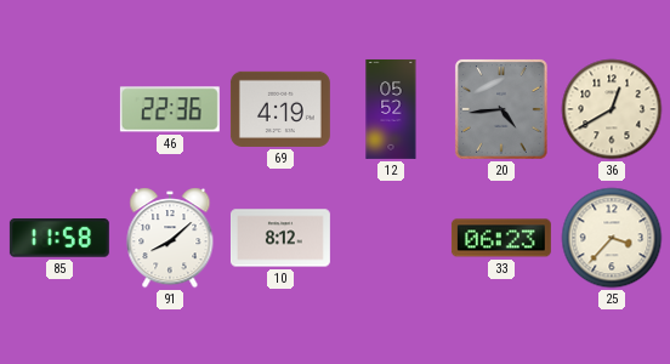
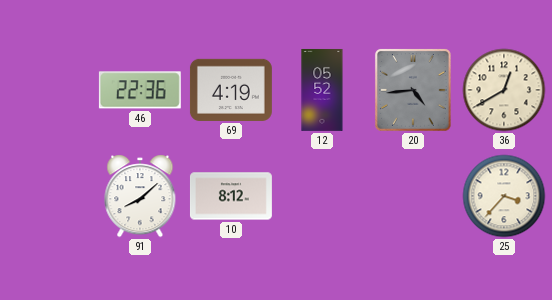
85: 11:58 -> none (59, 239)
33: 06:23 -> none (501, 238)
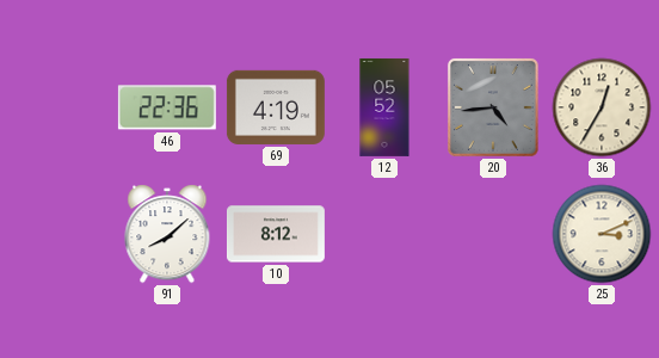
36: 12:40 -> 12:35 (602, 107)
25: 3:37 -> 3:11 (602, 234)
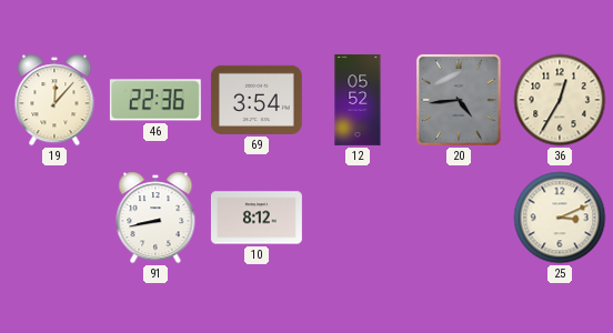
19: none -> 12:07 (54, 100)
69: 4:19 -> 3:54 (257, 100)
91: 8:08 -> 8:43 (155, 218)
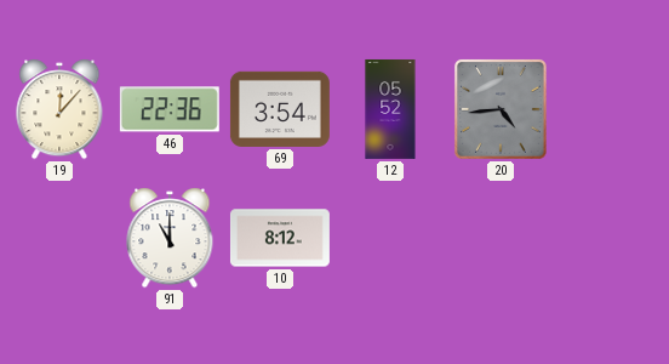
36: 12:35 -> none (560, 100)
91: 8:43 -> 11:00 (170, 238)
25: 3:11 -> none (560, 218)
